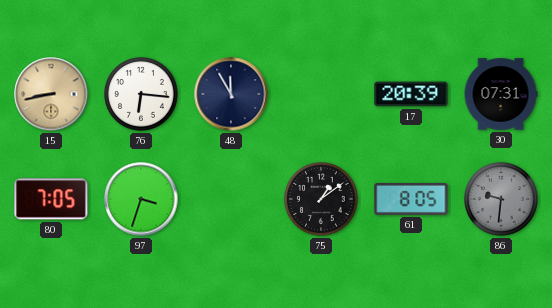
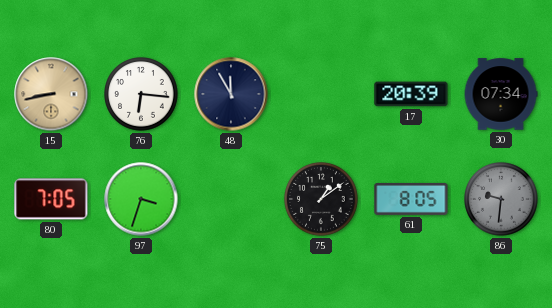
30: 07:31 -> 07:34 (501, 94)
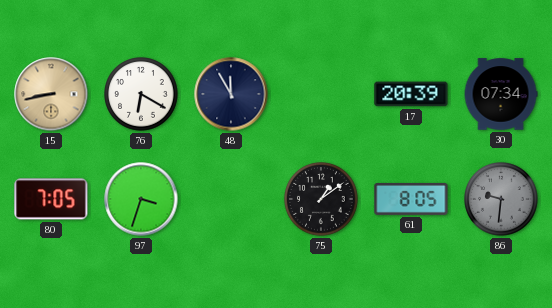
76: 6:16 -> 6:20 (141, 94)
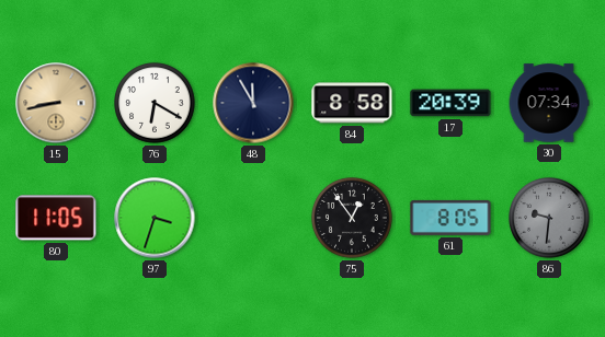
84: none -> 8:58 (352, 103)
80: 7:05 -> 11:05 (56, 218)
75: 1:09 -> 12:54 (352, 218)
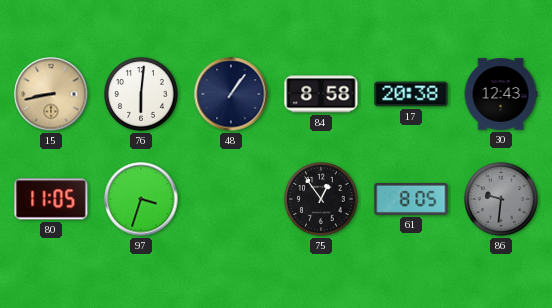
76: 6:20 -> 6:01 (141, 94)
48: 11:55 -> 1:06 (231, 94)
17: 20:39 -> 20:38 (411, 94)
30: 07:34 -> 12:43 (501, 94)
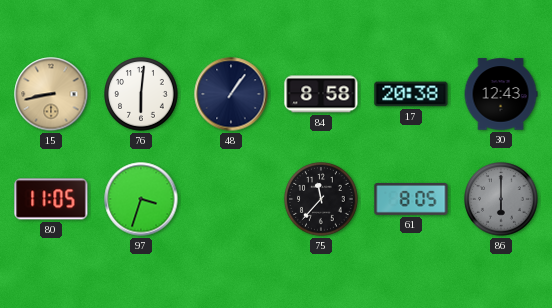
75: 12:54 -> 11:37 (321, 199)
86: 9:31 -> 6:00 (501, 199)
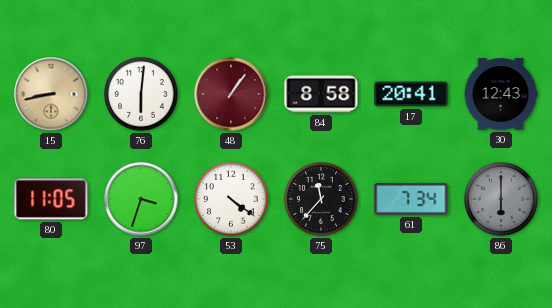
48 dial: navy -> burgundy (231, 94)
17: 20:38 -> 20:41 (411, 94)
53: none -> 4:21 (231, 199)
61: 8:05 -> 7:34 (411, 199)
